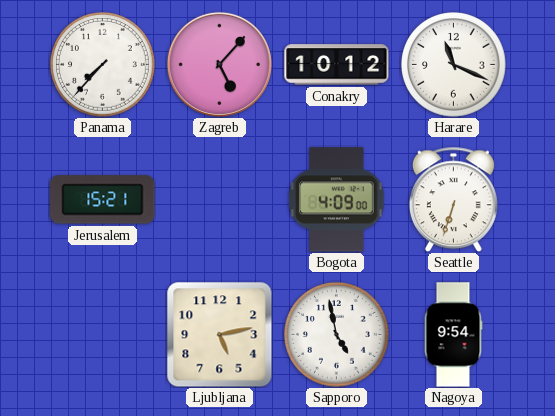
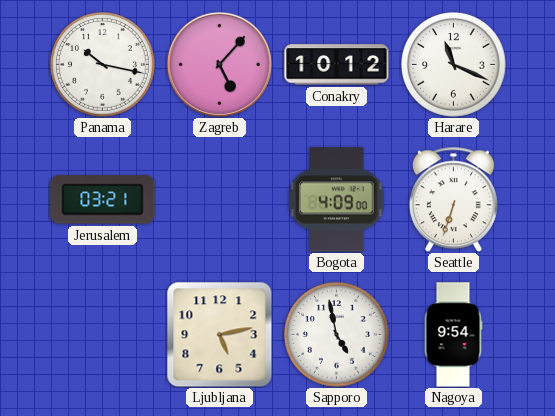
Panama: 7:37 -> 10:17 (103, 65)
Jerusalem: 15:21 -> 03:21 (103, 200)
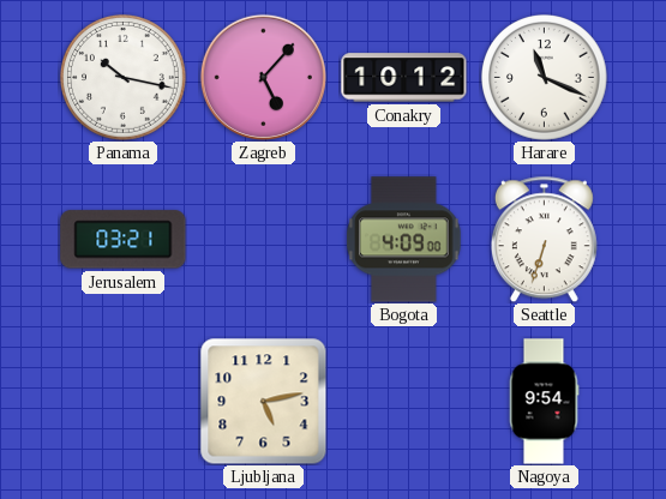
Sapporo: 4:58 -> none (337, 335)
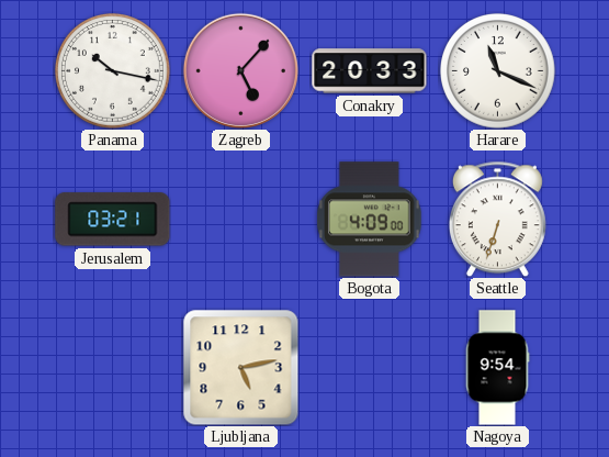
Conakry: 10:12 -> 20:33 (370, 71)
